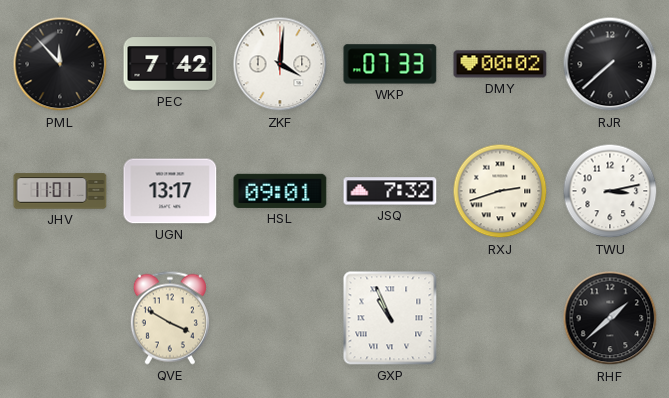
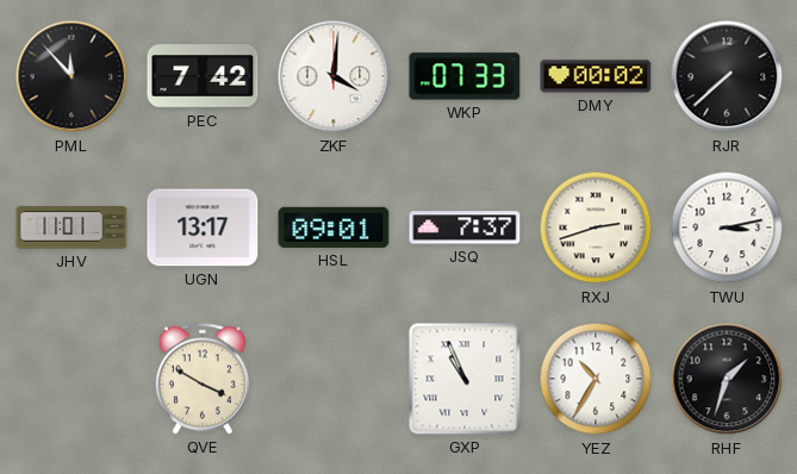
JSQ: 7:32 -> 7:37 (465, 227)
YEZ: none -> 10:35 (596, 379)
RHF: 1:38 -> 1:33 (727, 379)
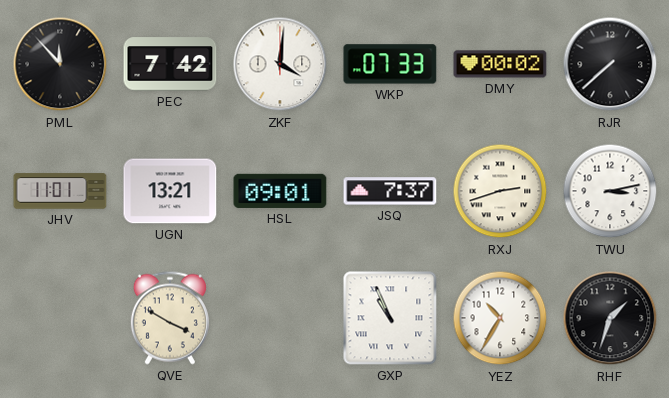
UGN: 13:17 -> 13:21 (170, 191)
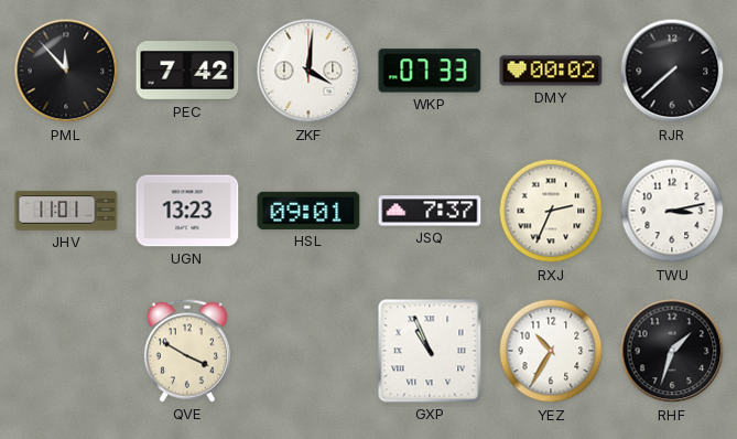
UGN: 13:21 -> 13:23 (187, 211)
RXJ: 2:42 -> 2:34 (551, 211)
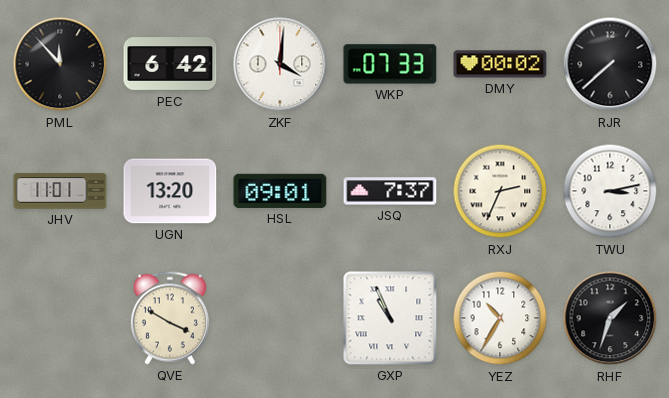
PEC: 7:42 -> 6:42 (170, 64)
UGN: 13:23 -> 13:20 (170, 191)
